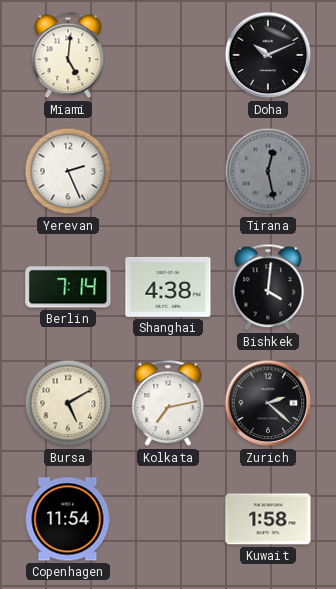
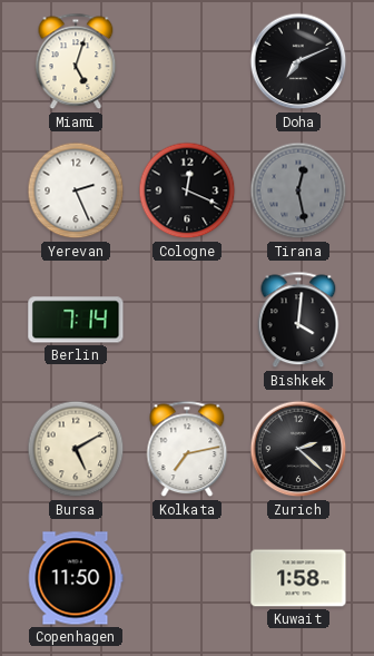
Miami: 5:01 -> 5:03 (76, 61)
Doha: 10:11 -> 7:11 (298, 61)
Cologne: none -> 12:19 (187, 190)
Shanghai: 4:38 -> none (168, 287)
Copenhagen: 11:54 -> 11:50 (76, 578)
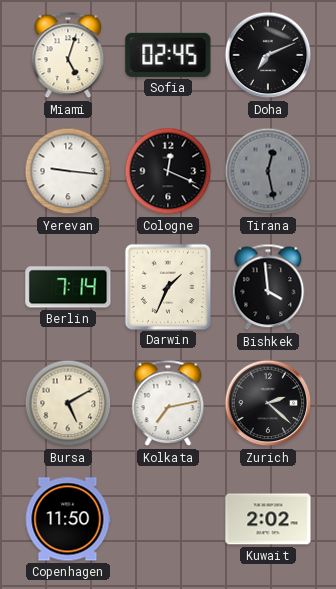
Sofia: none -> 02:45 (168, 55)
Yerevan: 2:26 -> 9:16 (68, 171)
Darwin: none -> 1:34 (167, 286)
Bishkek: 4:01 -> 3:59 (268, 287)
Kuwait: 1:58 -> 2:02 (268, 519)
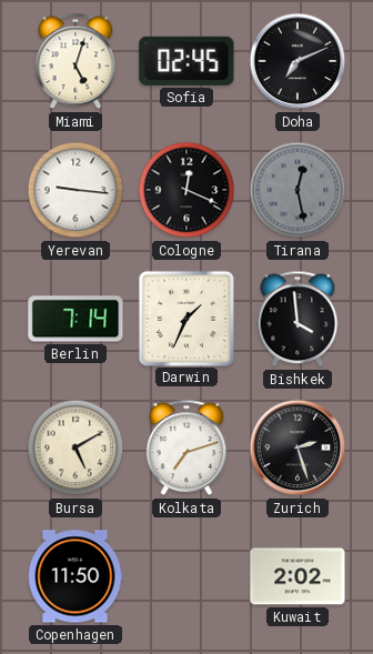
Kolkata: 7:13 -> 7:12 (186, 447)
Zurich: 2:22 -> 2:27 (298, 447)
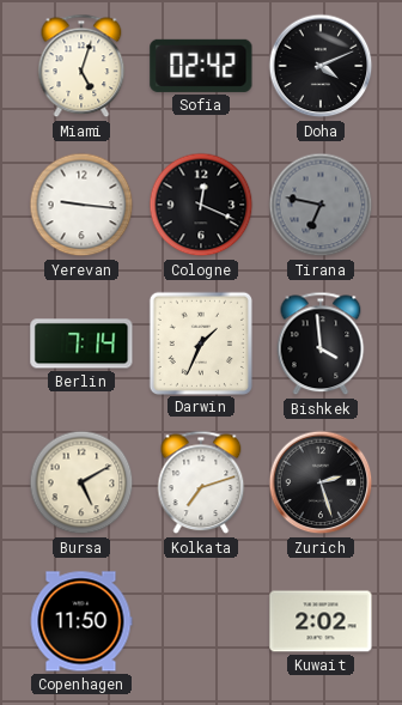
Sofia: 02:45 -> 02:42 (201, 66)
Doha: 7:11 -> 4:11 (321, 66)
Tirana: 12:28 -> 6:47 (321, 205)
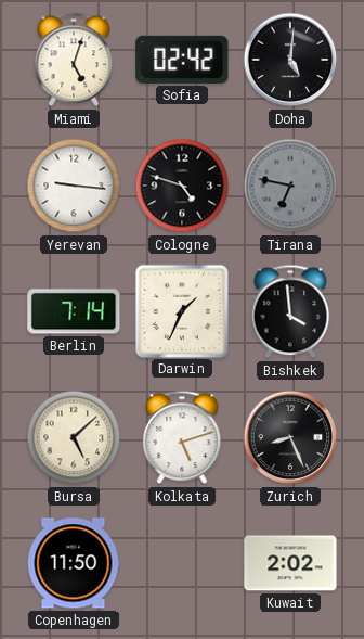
Doha: 4:11 -> 5:01 (290, 60)
Cologne: 12:19 -> 4:48 (182, 186)
Bursa: 5:10 -> 5:08 (74, 437)
Kolkata: 7:12 -> 5:12 (182, 437)
Zurich: 2:27 -> 8:26 (290, 437)
